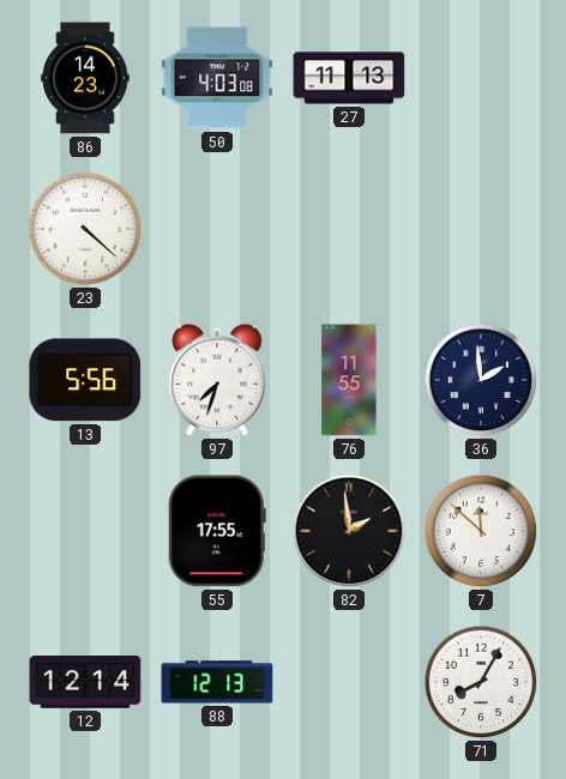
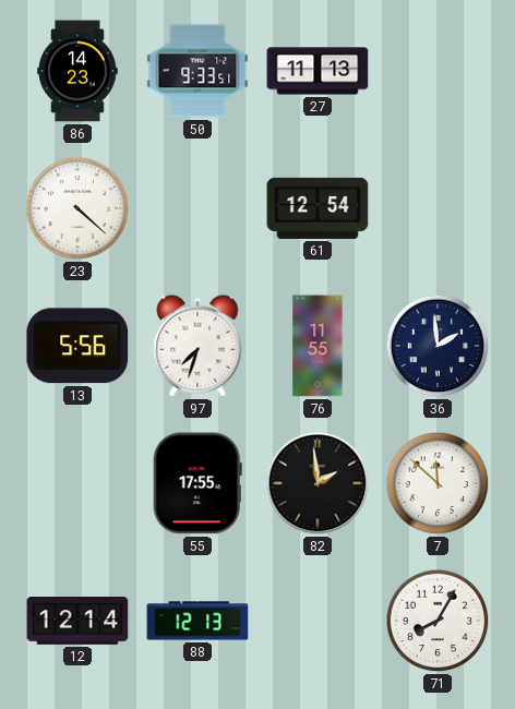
50: 4:03 -> 9:33 (197, 71)
61: none -> 12:54 (318, 208)
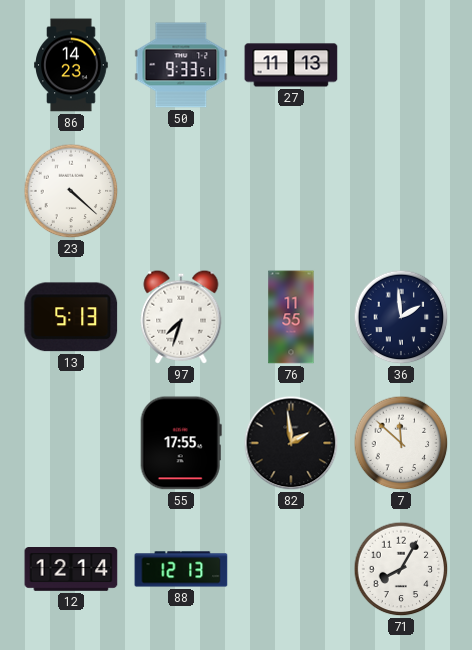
61: 12:54 -> none (318, 208)
13: 5:56 -> 5:13 (71, 317)
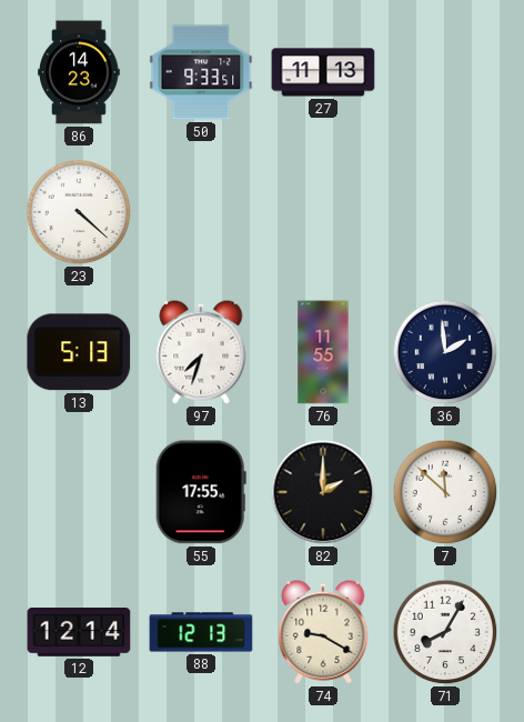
82: 1:59 -> 2:00 (323, 492)
74: none -> 9:20 (323, 632)
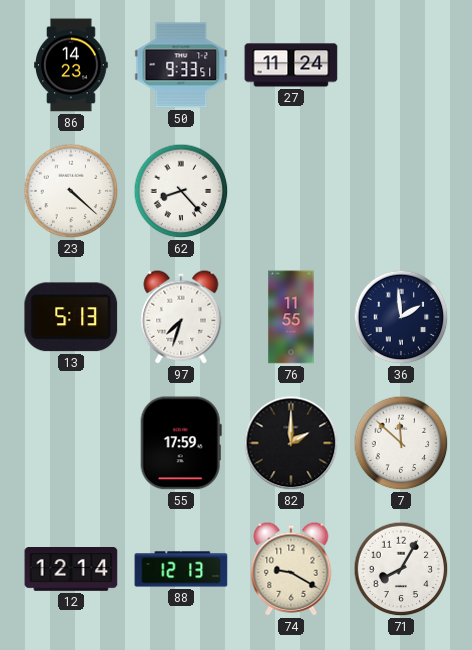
27: 11:13 -> 11:24 (291, 65)
62: none -> 8:23 (181, 191)
55: 17:55 -> 17:59 (181, 443)
